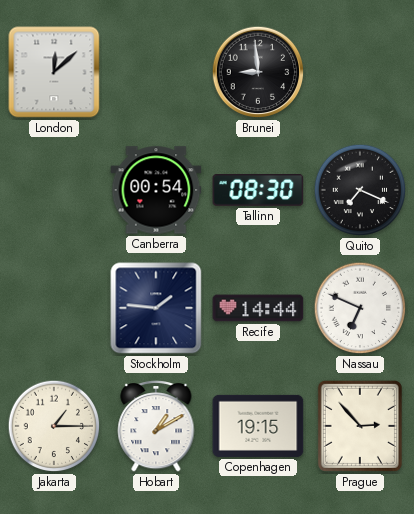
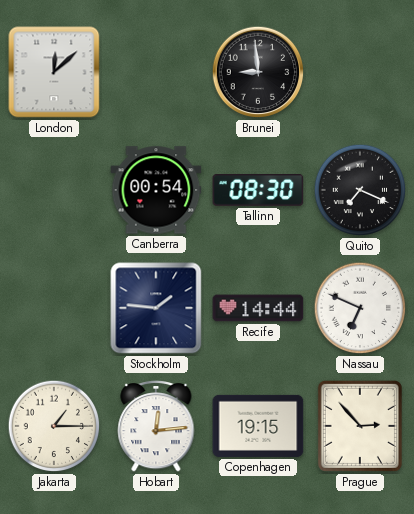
Hobart: 1:10 -> 12:14 (156, 426)
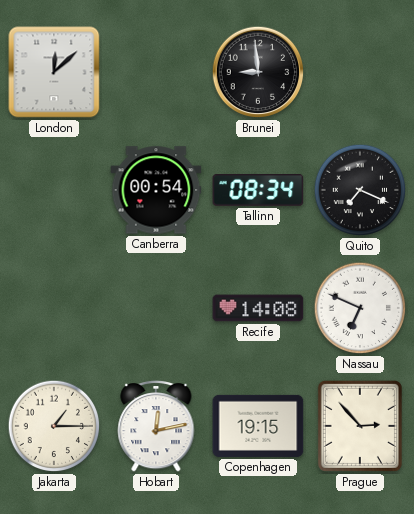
Tallinn: 08:30 -> 08:34 (258, 190)
Stockholm: 1:46 -> none (156, 308)
Recife: 14:44 -> 14:08 (258, 308)
Hobart: 12:14 -> 12:13 (156, 426)
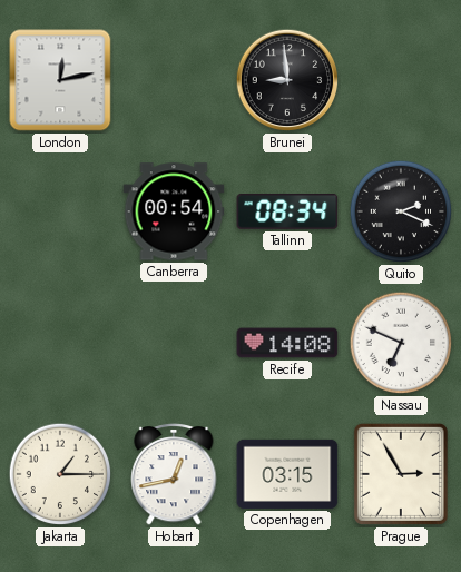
London: 12:08 -> 12:13 (60, 80)
Quito: 7:19 -> 2:19 (401, 211)
Hobart: 12:13 -> 12:43 (174, 474)
Copenhagen: 19:15 -> 03:15 (287, 474)
Prague: 2:53 -> 2:55 (401, 474)
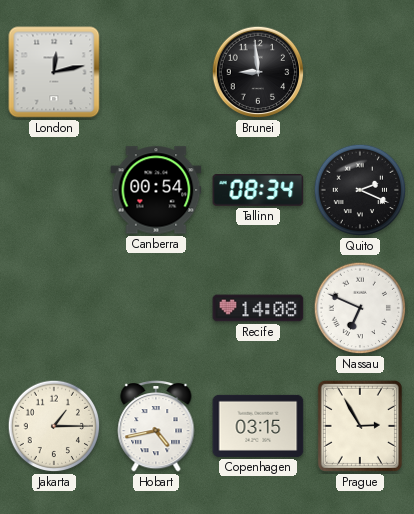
Hobart: 12:43 -> 4:43 (156, 426)
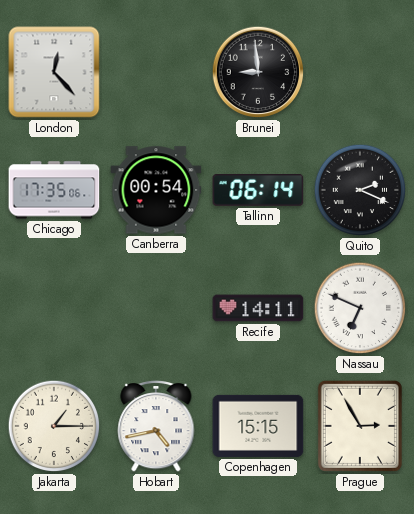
London: 12:13 -> 12:23 (54, 72)
Chicago: none -> 17:35 (54, 190)
Tallinn: 08:34 -> 06:14 (258, 190)
Recife: 14:08 -> 14:11 (258, 308)
Copenhagen: 03:15 -> 15:15 (258, 426)
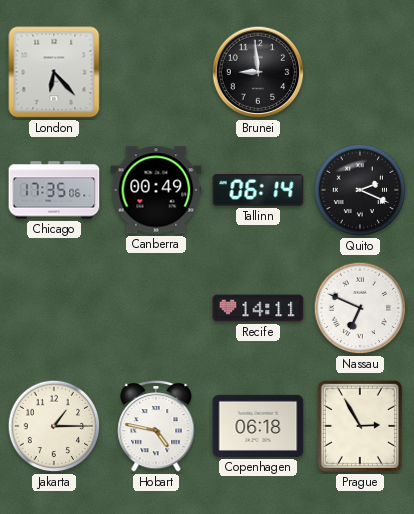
London: 12:23 -> 6:23 (54, 72)
Canberra: 00:54 -> 00:49 (156, 190)
Hobart: 4:43 -> 4:47 (156, 426)
Copenhagen: 15:15 -> 06:18 (258, 426)
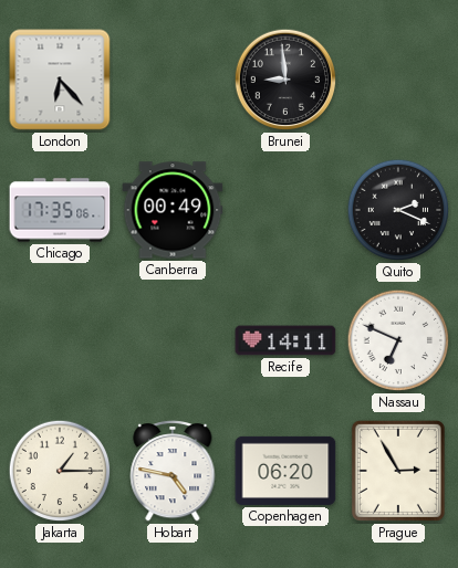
Tallinn: 06:14 -> none (258, 190)
Copenhagen: 06:18 -> 06:20 (285, 471)
